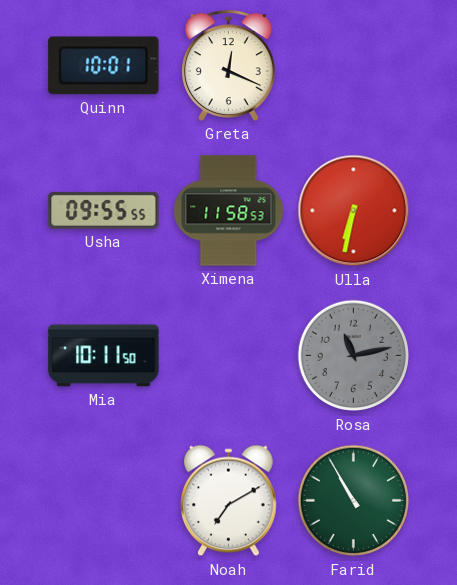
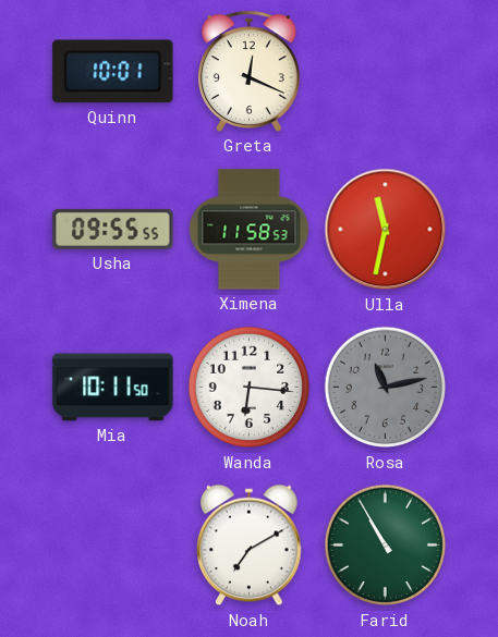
Ulla: 6:32 -> 11:32 (386, 230)
Wanda: none -> 6:16 (250, 388)
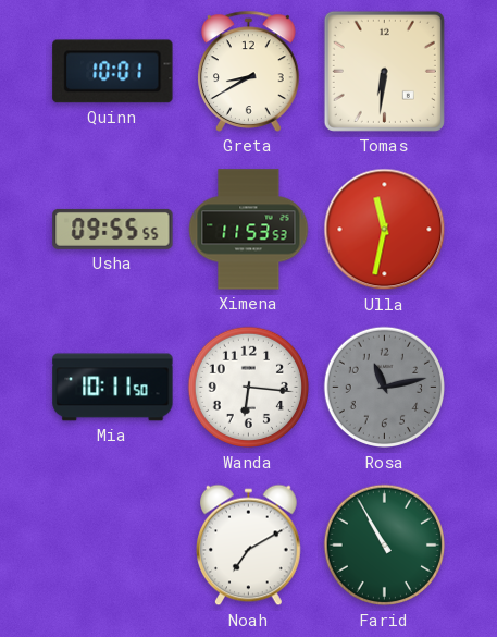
Greta: 12:19 -> 8:40 (249, 71)
Tomas: none -> 6:31 (384, 71)
Ximena: 11:58 -> 11:53 (249, 230)
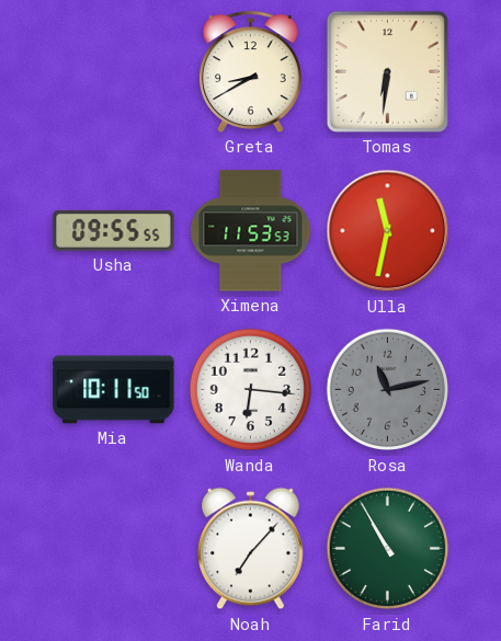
Quinn: 10:01 -> none (113, 72)
Noah: 7:10 -> 7:07 (251, 549)
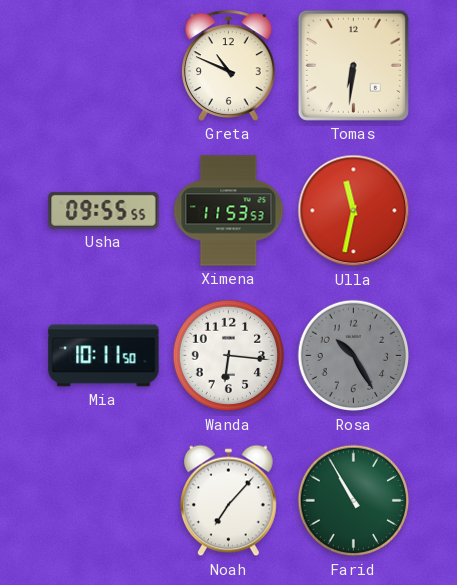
Greta: 8:40 -> 10:49 (229, 65)
Rosa: 11:13 -> 10:25 (354, 356)
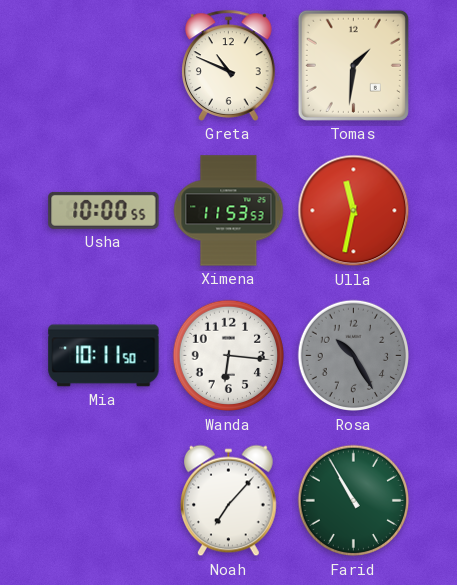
Tomas: 6:31 -> 1:31 (353, 65)
Usha: 09:55 -> 10:00 (104, 210)
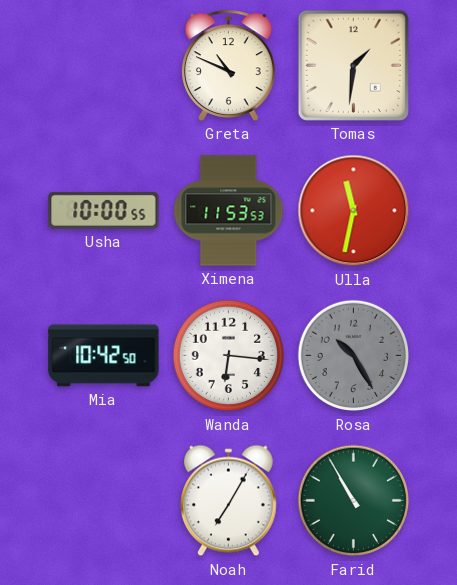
Mia: 10:11 -> 10:42 (104, 356)
Noah: 7:07 -> 7:05 (229, 501)
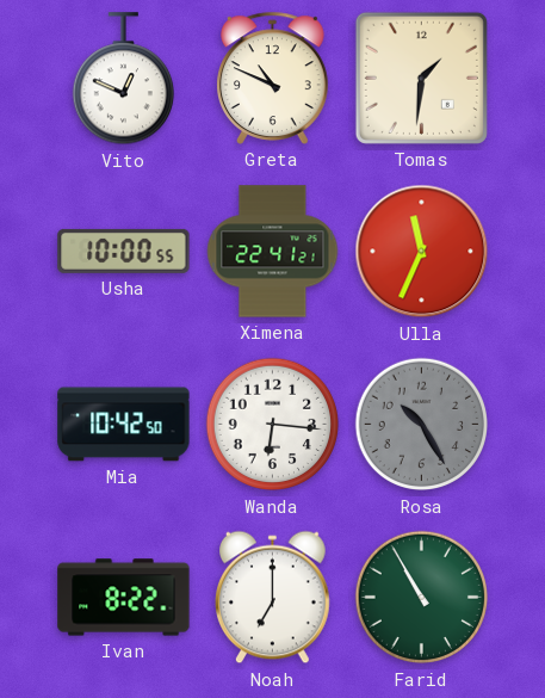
Vito: none -> 12:49 (123, 79)
Ximena: 11:53 -> 22:41 (273, 252)
Ulla: 11:32 -> 11:34 (422, 252)
Ivan: none -> 8:22 (124, 598)
Noah: 7:05 -> 7:00 (273, 598)
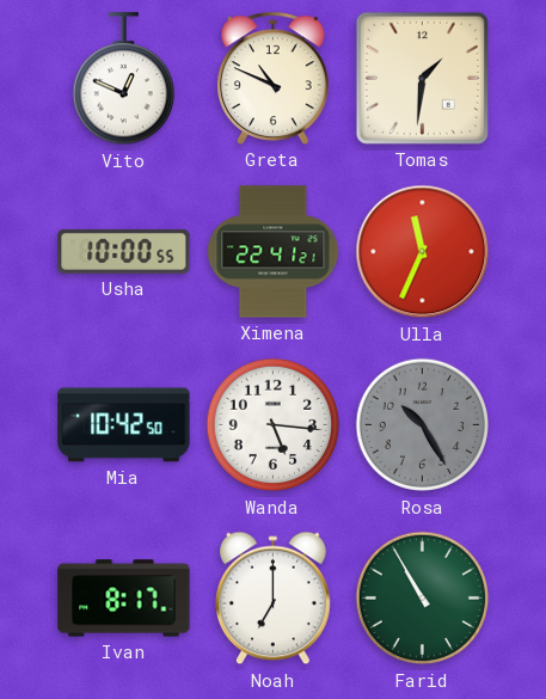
Wanda: 6:16 -> 5:16 (274, 425)
Ivan: 8:22 -> 8:17 (124, 599)
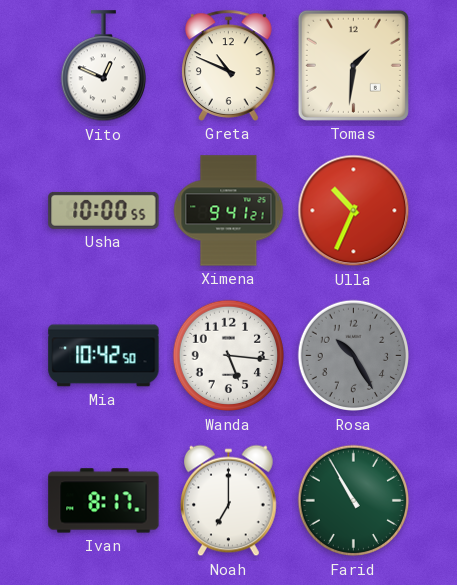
Ximena: 22:41 -> 9:41 (229, 211)
Ulla: 11:34 -> 10:34 (354, 211)
